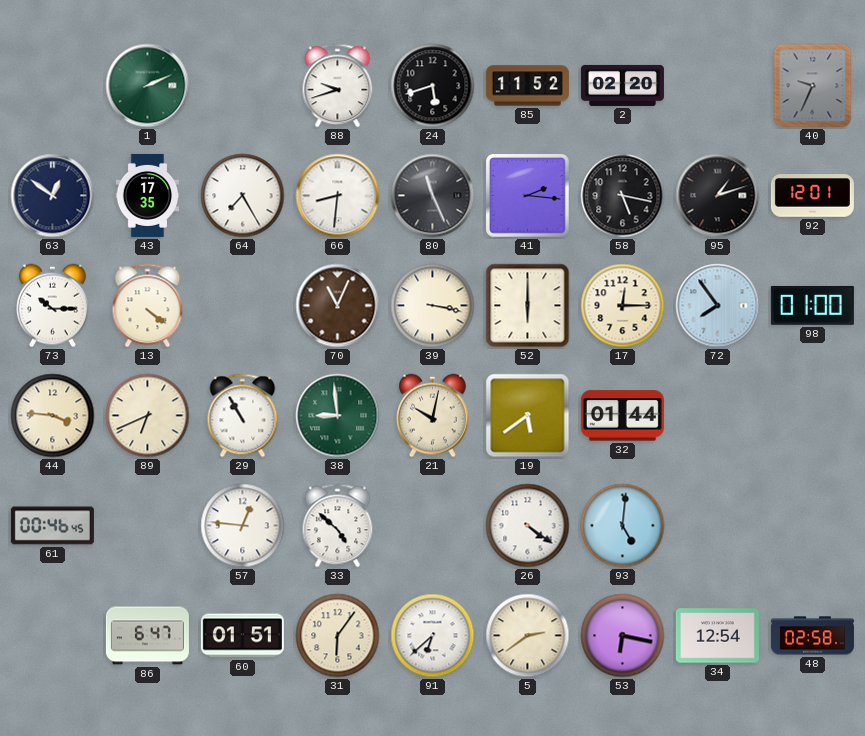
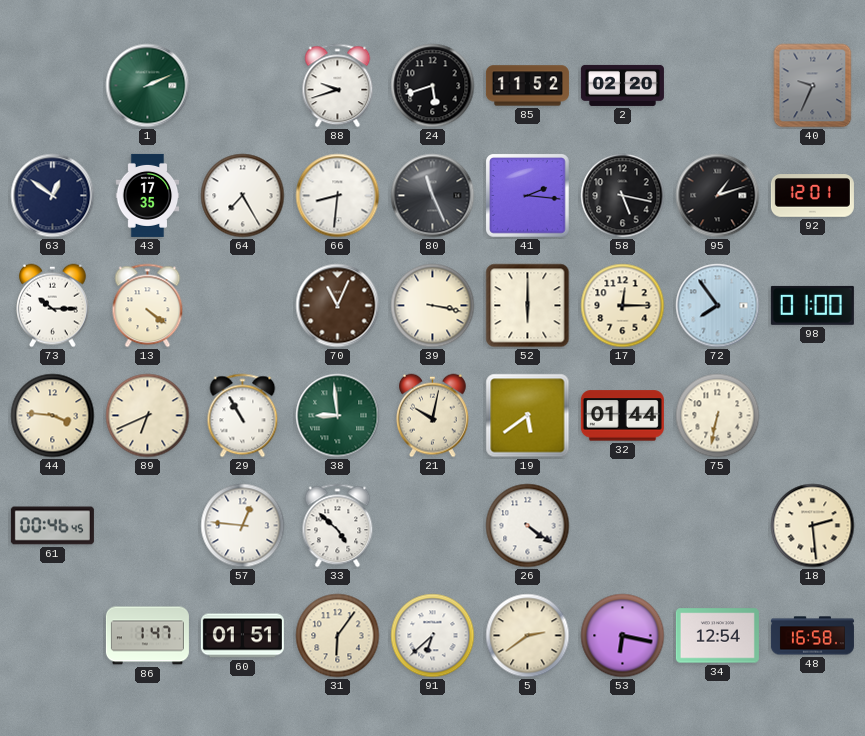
75: none -> 6:32 (718, 416)
93: 5:01 -> none (623, 526)
18: none -> 2:29 (813, 526)
86: 6:47 -> 1:47 (147, 636)
48: 02:58 -> 16:58 (812, 636)
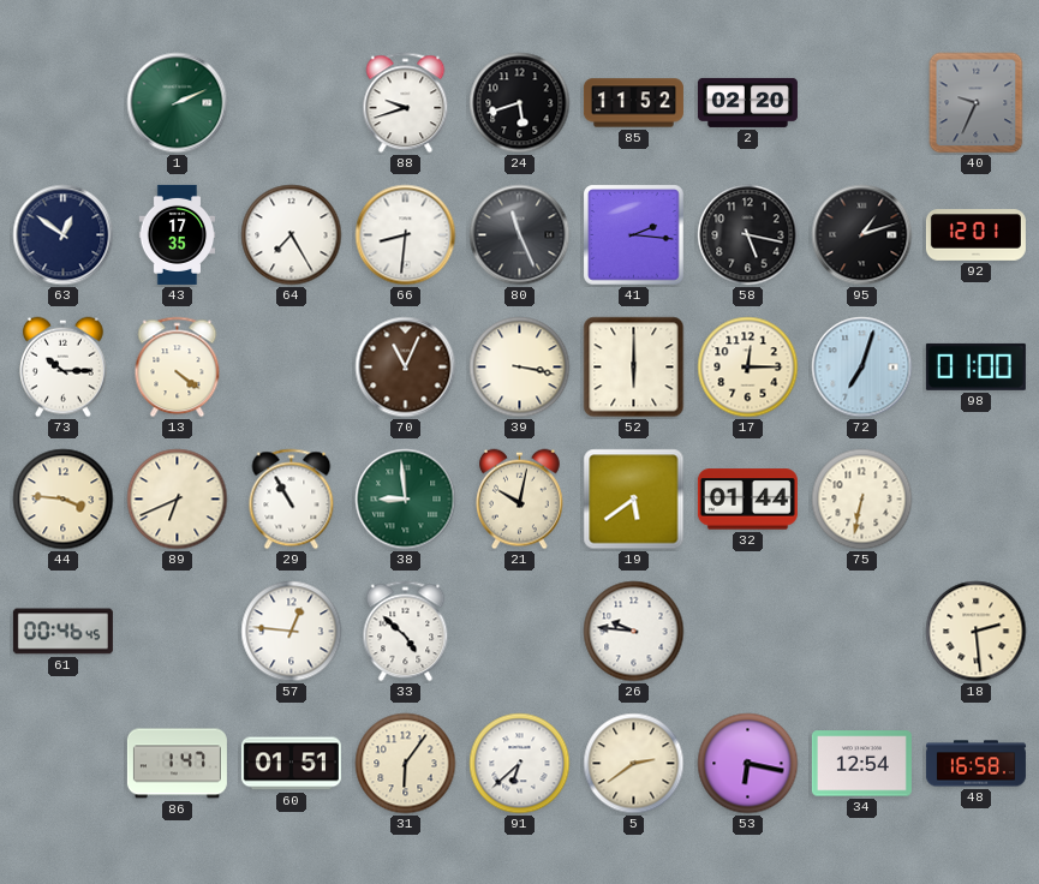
72: 7:54 -> 7:03 (862, 368)
26: 4:21 -> 9:46 (634, 632)
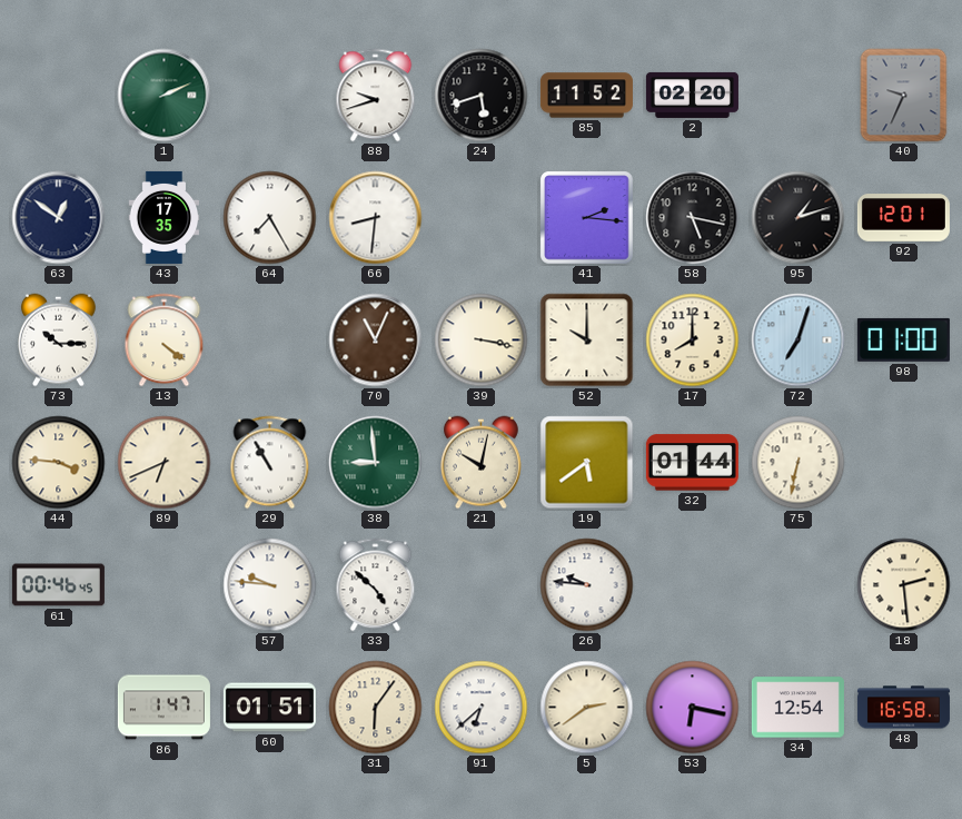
80: 11:26 -> none (520, 235)
52: 6:00 -> 10:00 (587, 341)
17: 12:15 -> 8:00 (693, 341)
57: 12:46 -> 9:46 (270, 585)
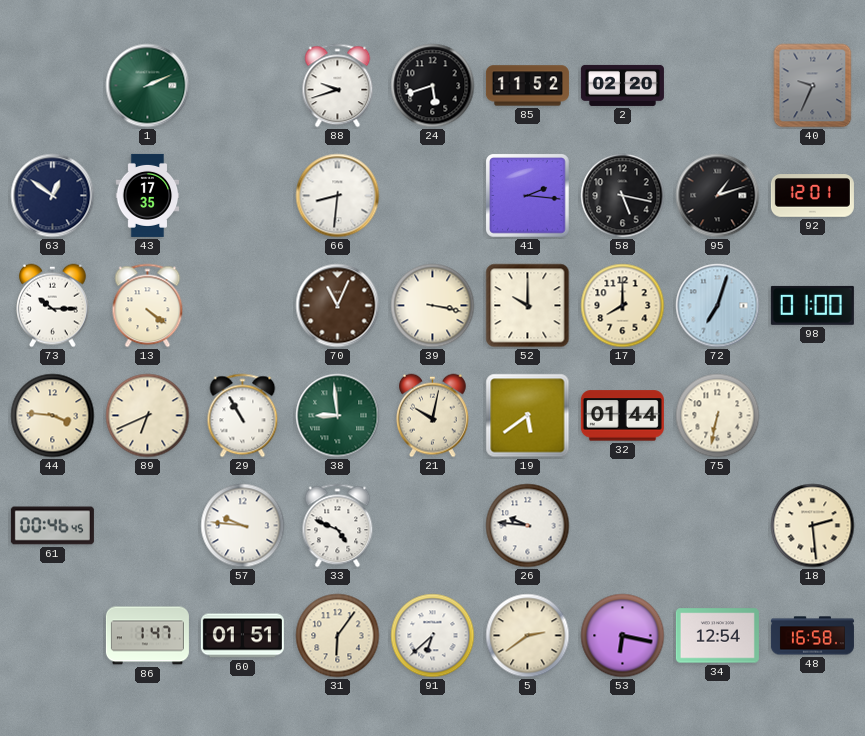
64: 7:25 -> none (270, 218)
33: 4:52 -> 4:49 (338, 526)
